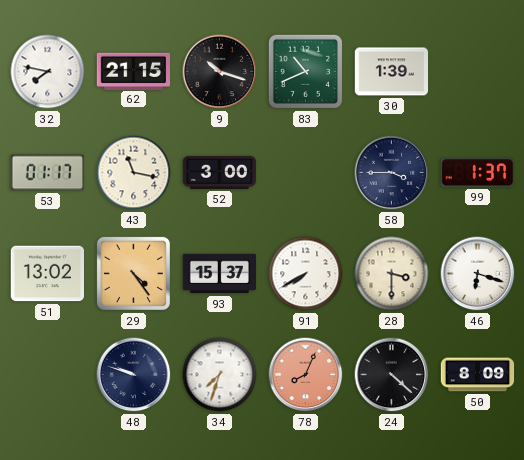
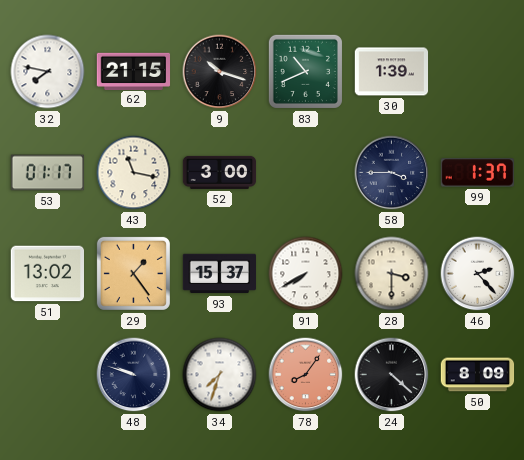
29: 4:24 -> 1:24 (133, 273)
46: 6:18 -> 2:23 (478, 274)
78: 8:04 -> 8:06 (306, 375)
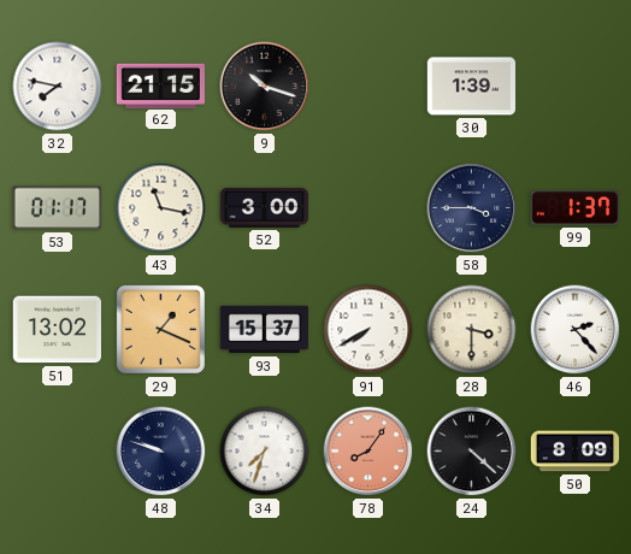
83: 10:41 -> none (305, 71)
29: 1:24 -> 1:19 (160, 329)
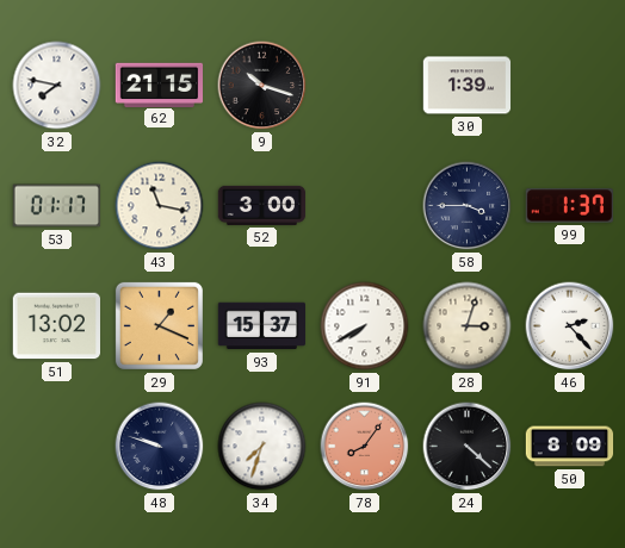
28: 3:30 -> 3:03 (468, 326)
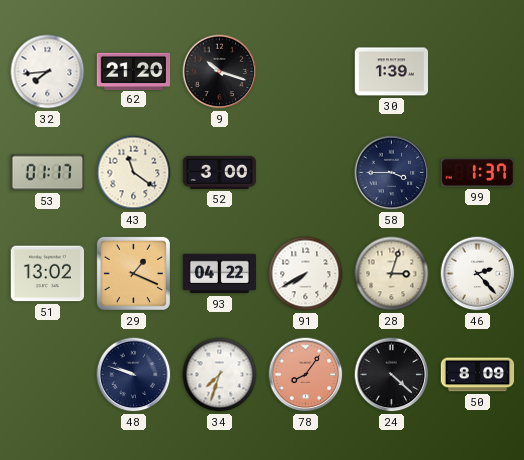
32: 7:47 -> 7:44 (48, 72)
62: 21:15 -> 21:20 (134, 71)
43: 11:17 -> 11:21 (134, 173)
93: 15:37 -> 04:22 (220, 274)
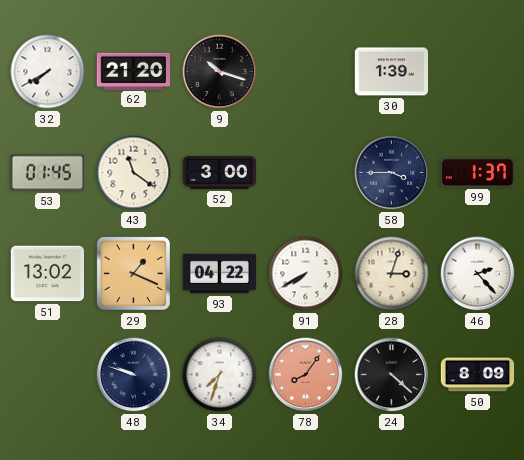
32: 7:44 -> 7:40 (48, 72)
53: 01:17 -> 01:45 (48, 173)
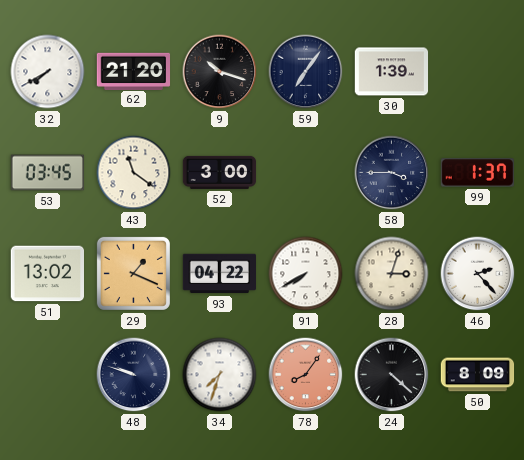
59: none -> 7:06 (306, 72)
53: 01:45 -> 03:45 (48, 173)
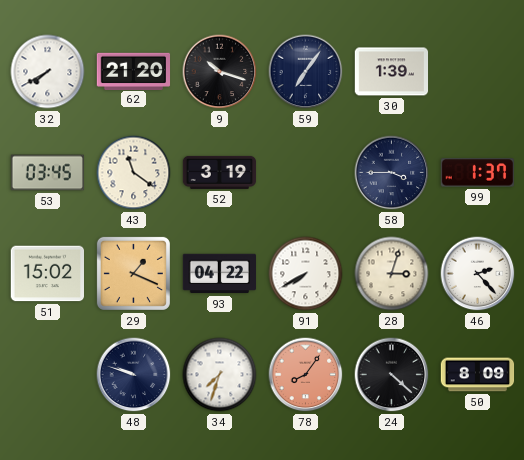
52: 3:00 -> 3:19 (220, 172)
51: 13:02 -> 15:02 (47, 274)
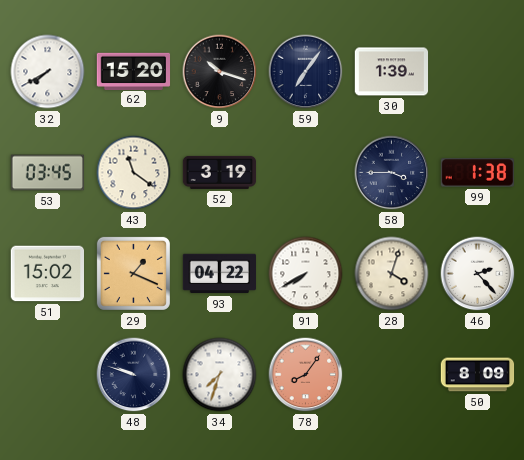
62: 21:20 -> 15:20 (134, 71)
99: 1:37 -> 1:38 (477, 173)
28: 3:03 -> 4:03 (392, 274)
24: 4:22 -> none (392, 375)
